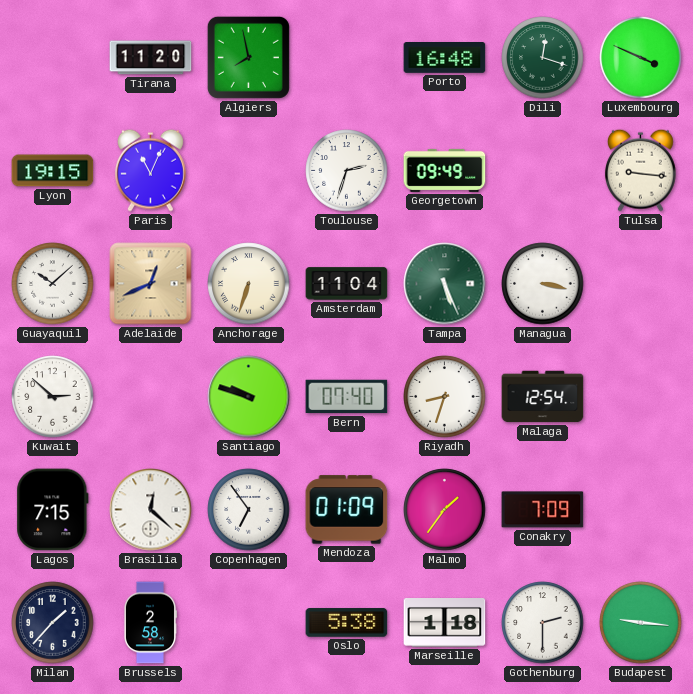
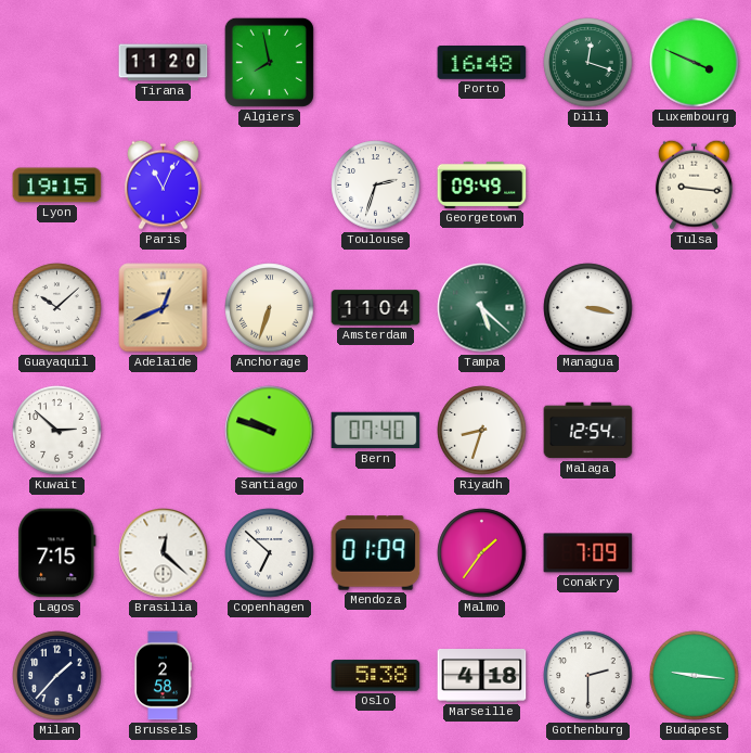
Tampa: 5:26 -> 5:22 (482, 308)
Copenhagen: 6:54 -> 6:52 (270, 553)
Marseille: 1:18 -> 4:18 (482, 676)
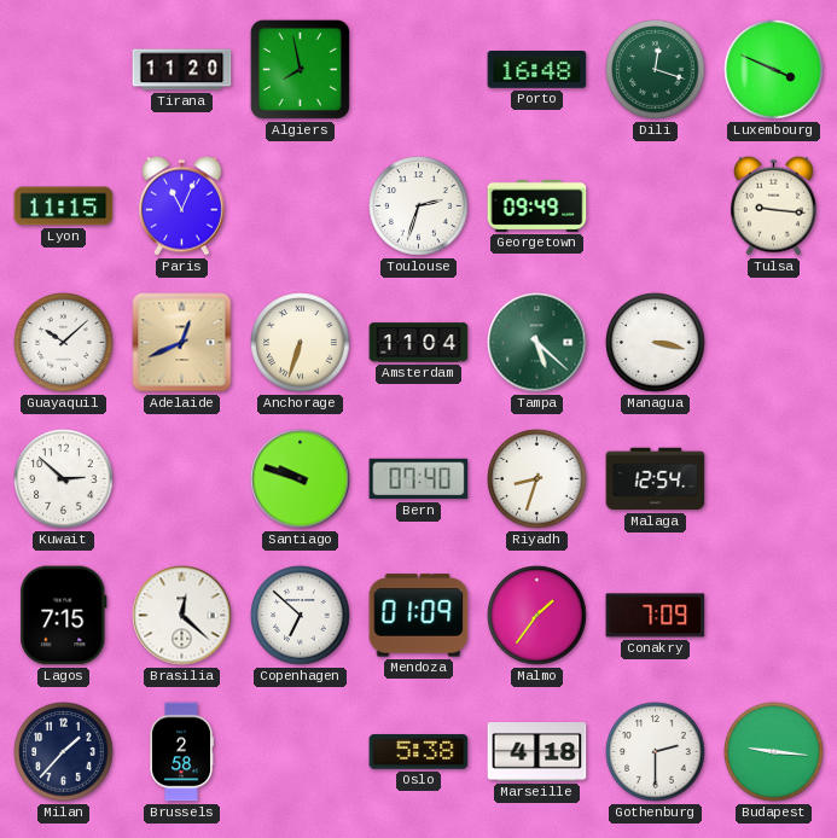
Lyon: 19:15 -> 11:15 (64, 206)
